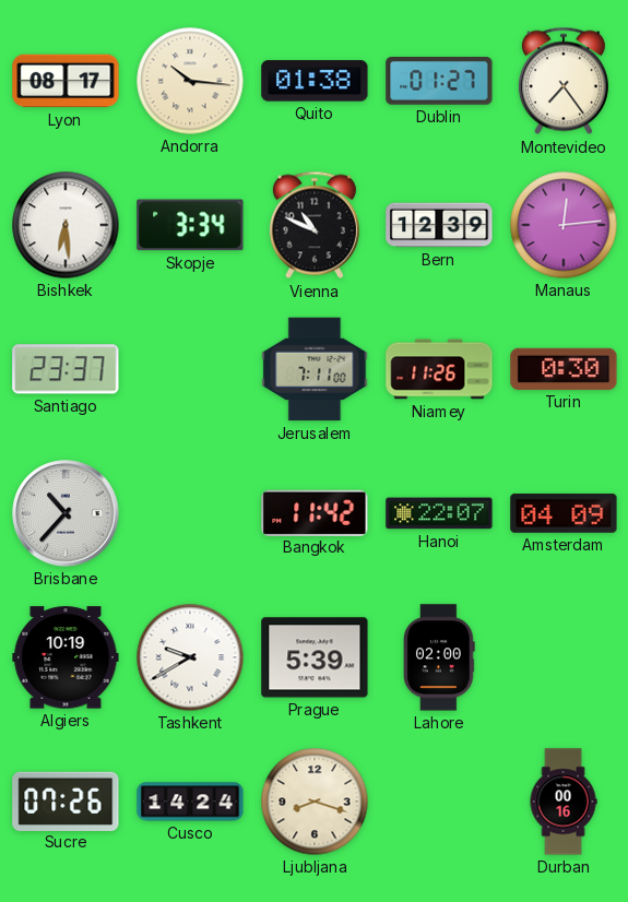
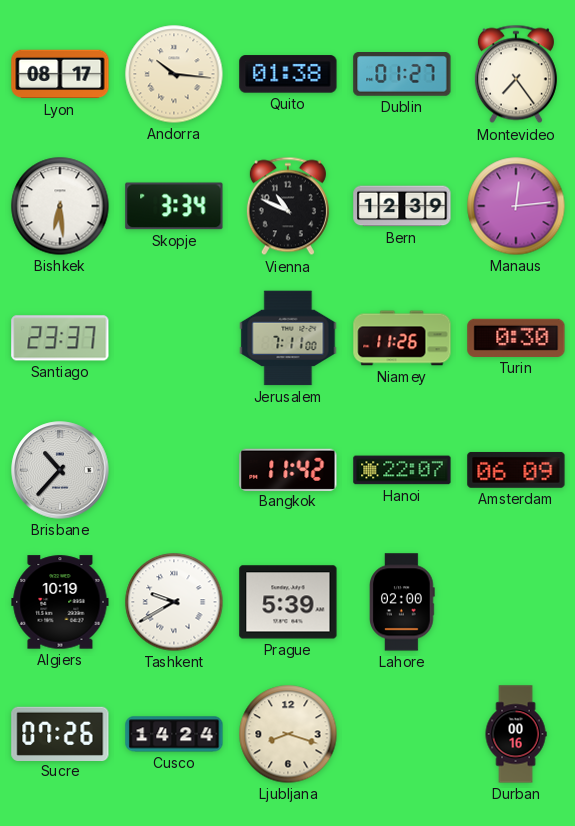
Amsterdam: 04:09 -> 06:09 (516, 470)
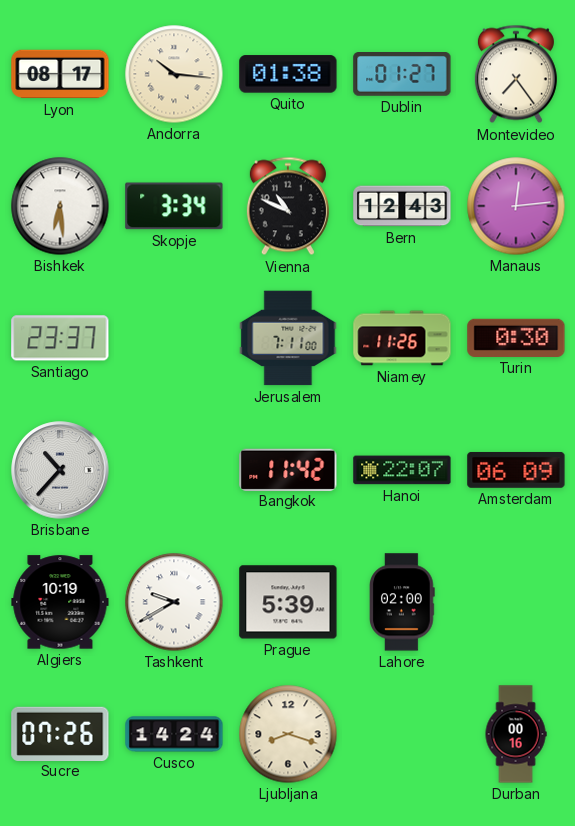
Bern: 12:39 -> 12:43 (402, 206)
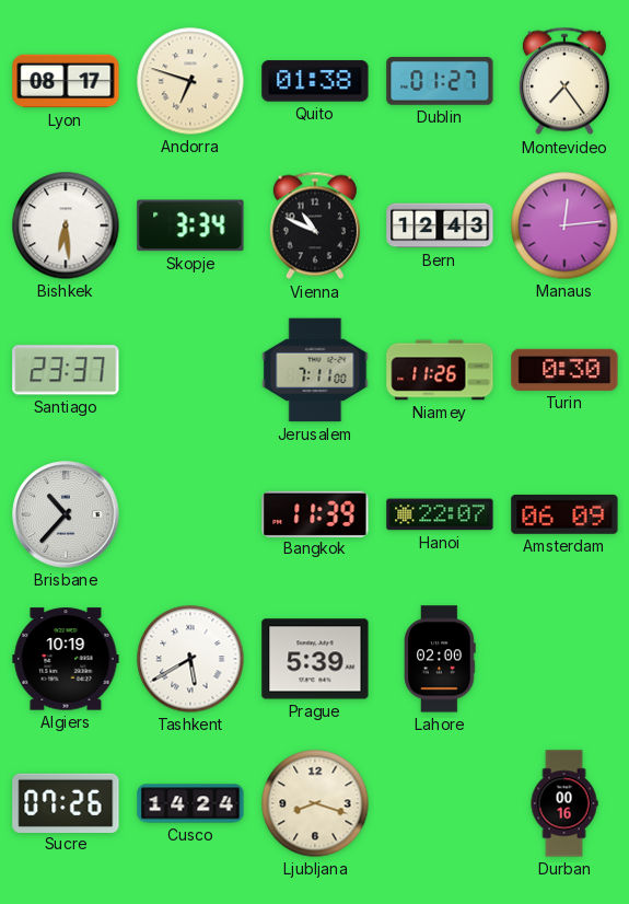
Andorra: 10:16 -> 6:48 (190, 81)
Bangkok: 11:42 -> 11:39 (315, 513)
Tashkent: 9:40 -> 5:40 (190, 659)
